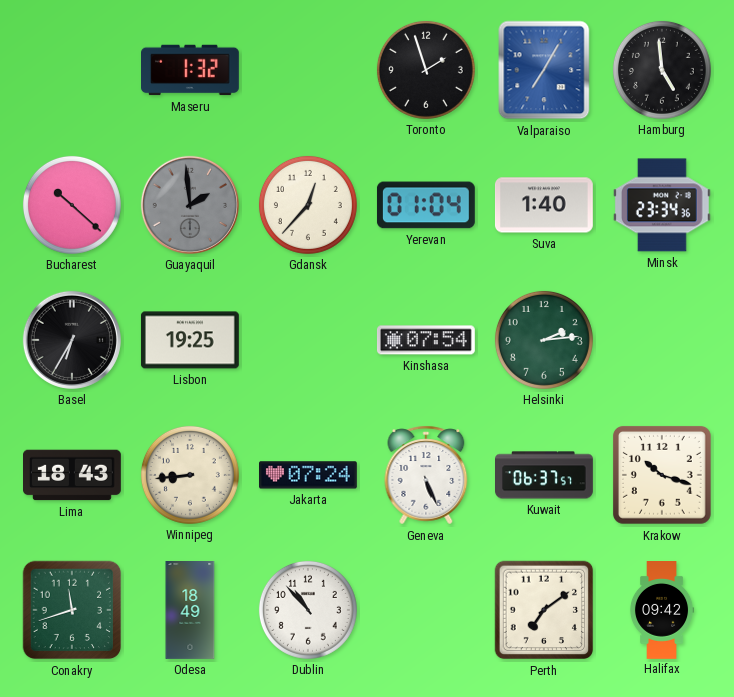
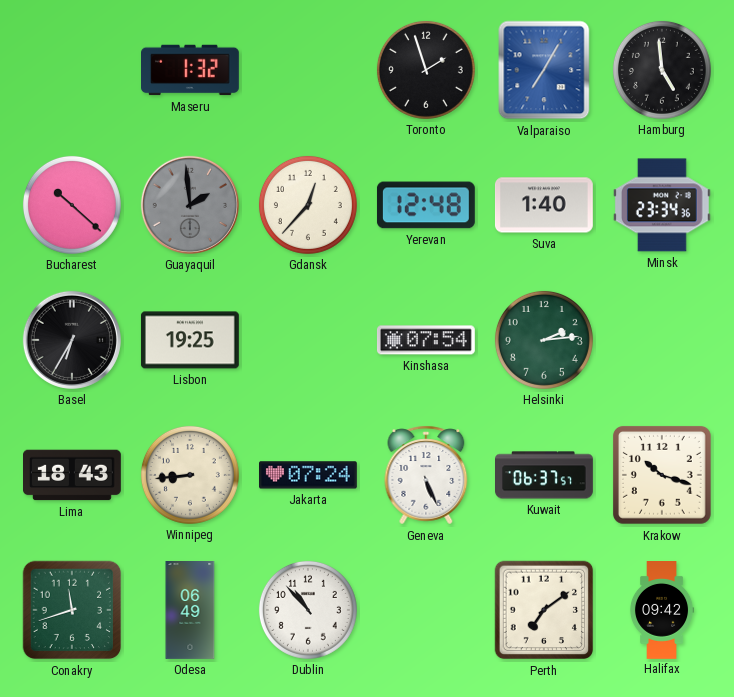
Yerevan: 01:04 -> 12:48 (426, 205)
Odesa: 18:49 -> 06:49 (190, 611)
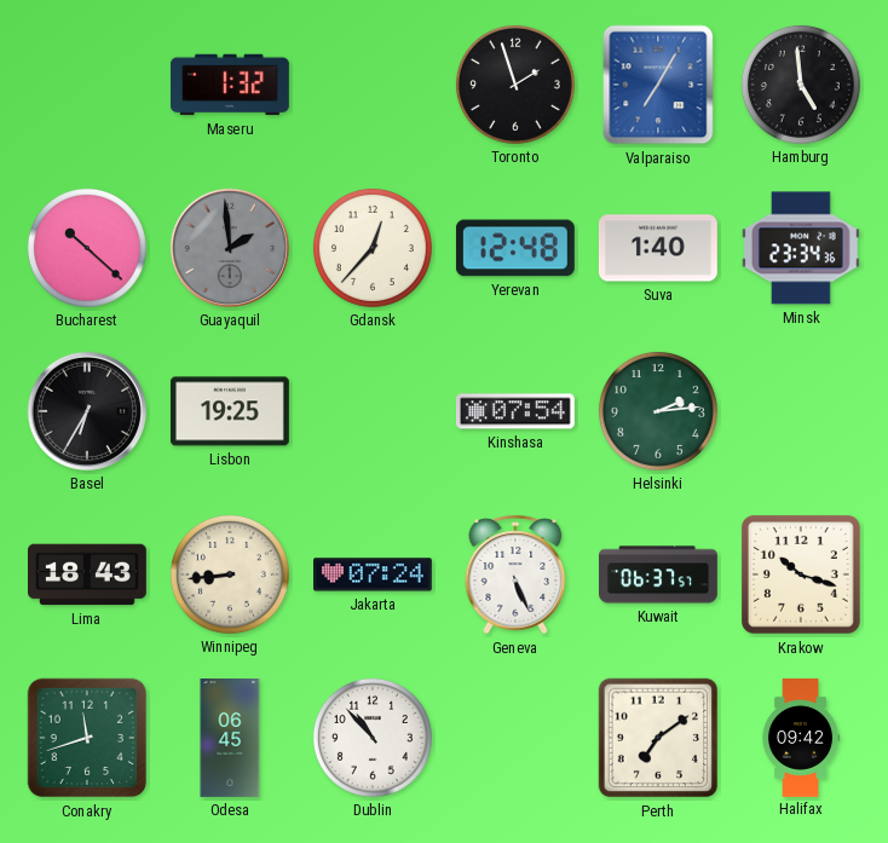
Odesa: 06:49 -> 06:45 (230, 739)
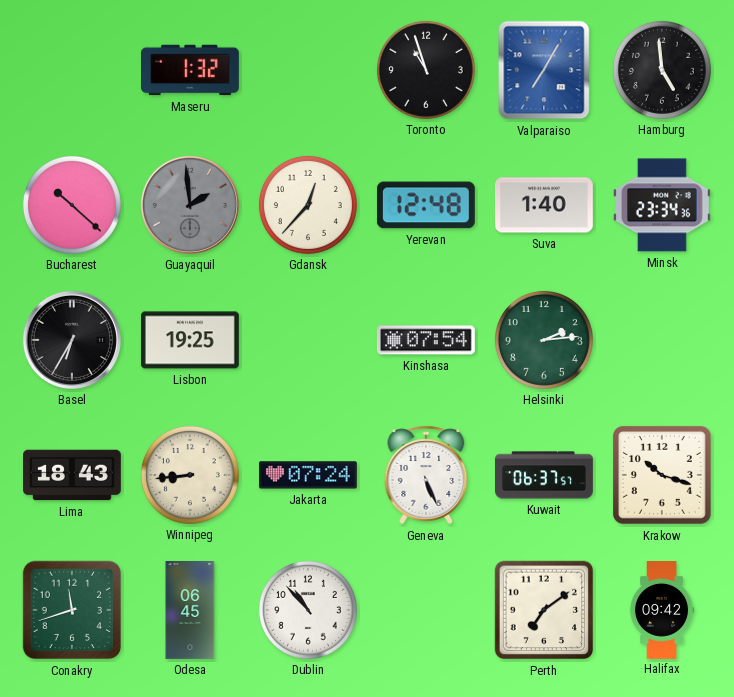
Toronto: 1:57 -> 10:57 (426, 70)
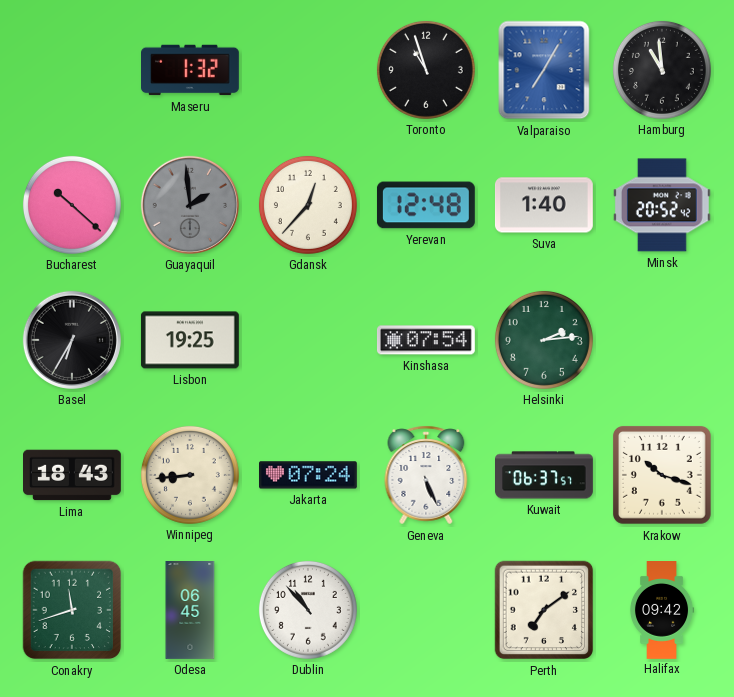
Hamburg: 4:59 -> 10:59 (662, 70)
Minsk: 23:34 -> 20:52 (662, 205)
